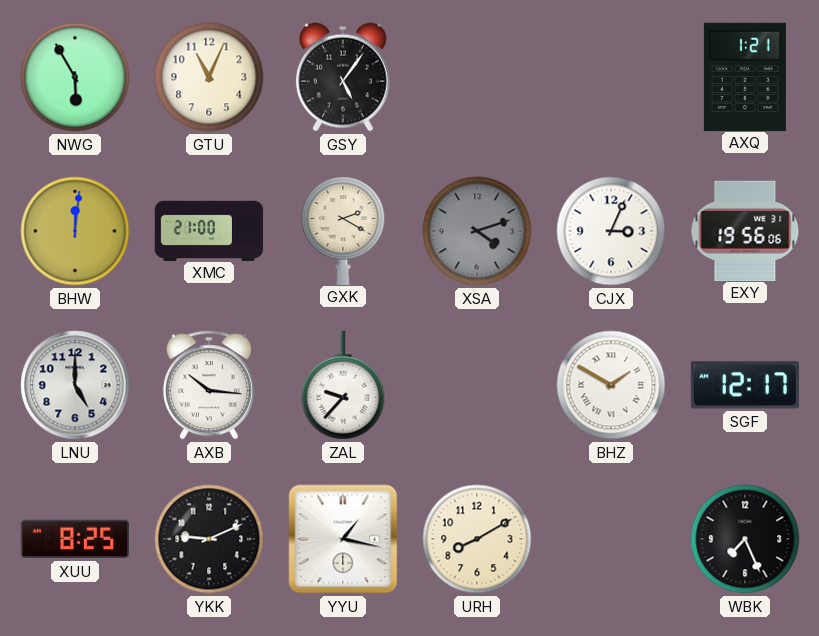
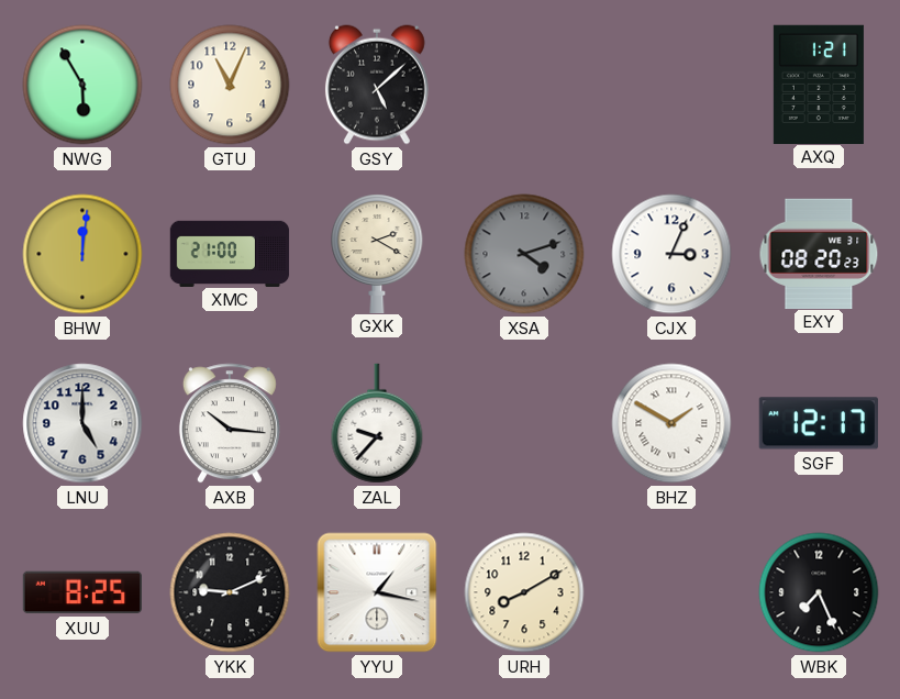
GSY: 5:06 -> 5:08 (377, 85)
EXY: 19:56 -> 08:20 (819, 253)
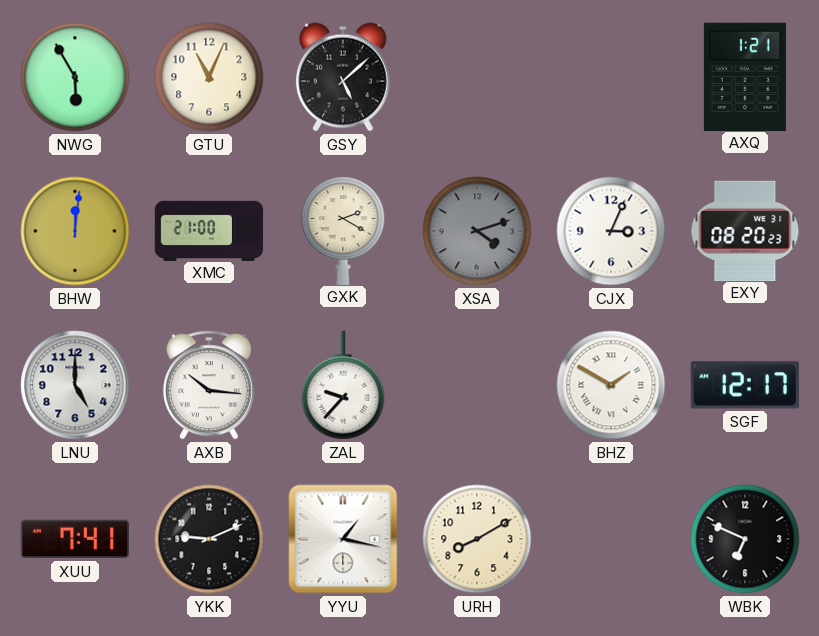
XUU: 8:25 -> 7:41 (74, 539)
WBK: 7:26 -> 6:49 (745, 539)
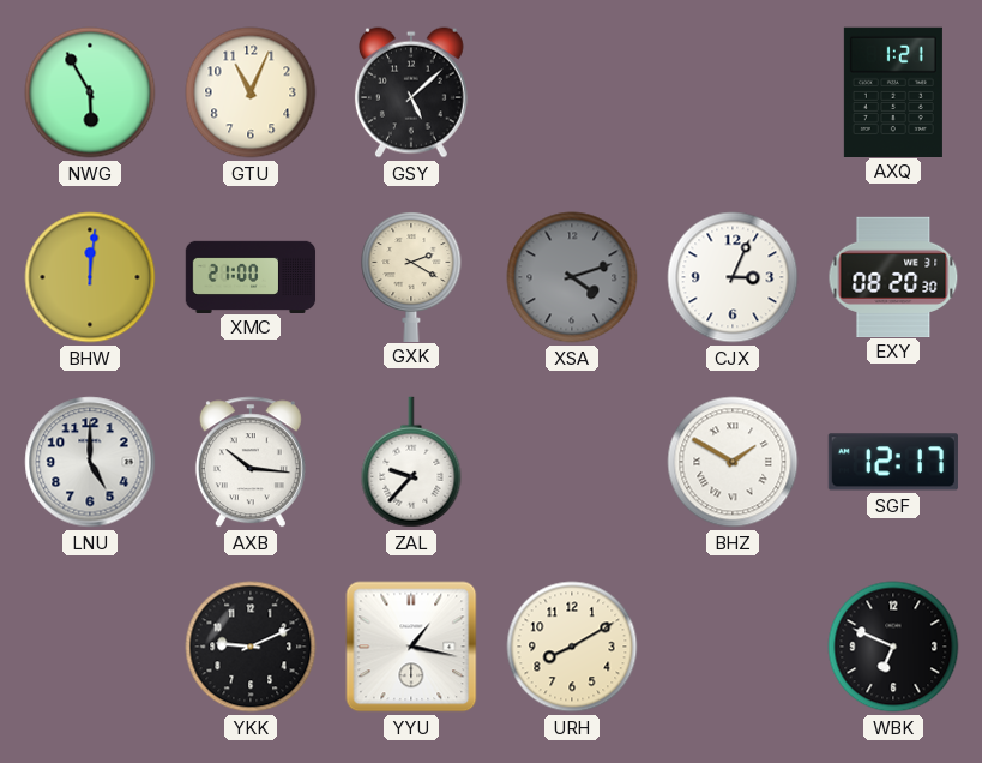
EXY: 08:20:23 -> 08:20:30 (893, 276)
XUU: 7:41 -> none (74, 539)
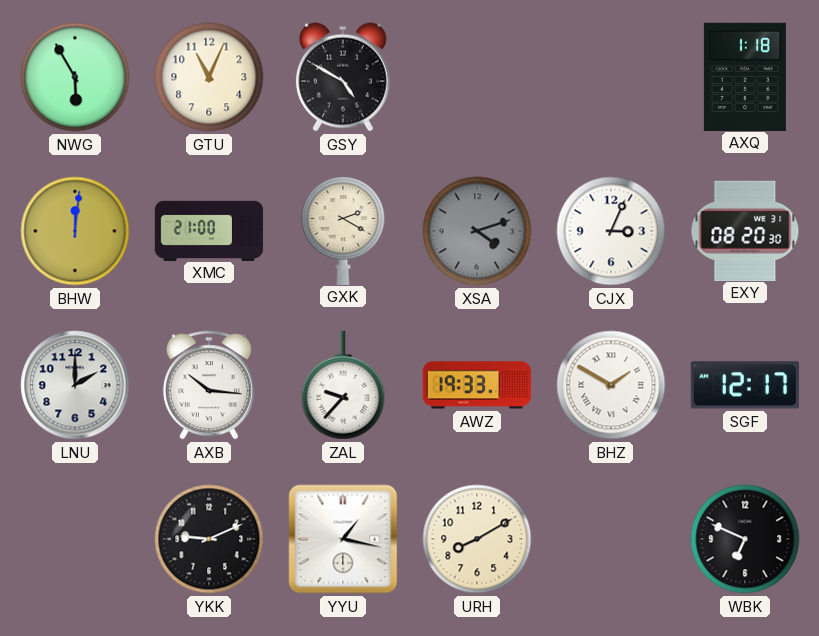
GSY: 5:08 -> 4:50 (343, 77)
AXQ: 1:21 -> 1:18 (745, 76)
LNU: 5:00 -> 2:00 (75, 385)
AWZ: none -> 19:33 (476, 385)
